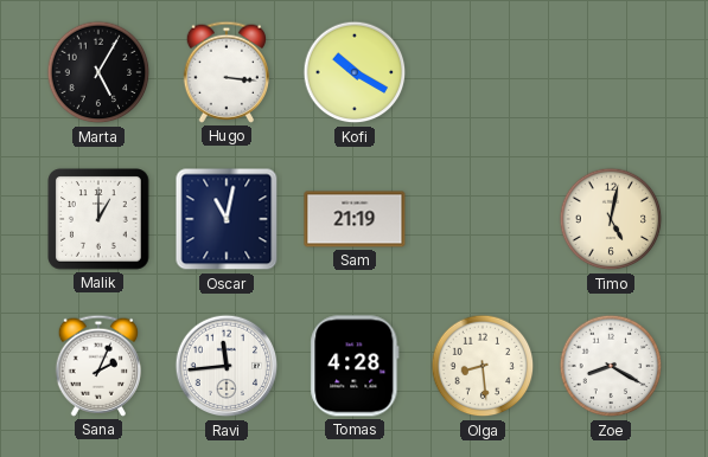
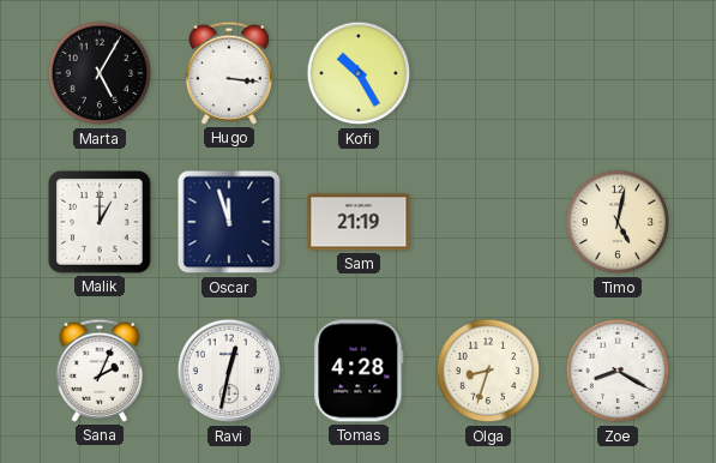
Kofi: 10:20 -> 10:25 (359, 73)
Oscar: 11:02 -> 11:57 (229, 222)
Ravi: 11:44 -> 12:32 (229, 371)
Olga: 8:29 -> 8:33 (488, 371)
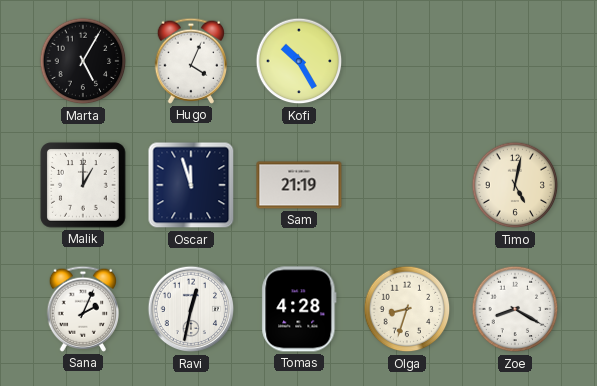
Hugo: 3:16 -> 4:04 (190, 61)
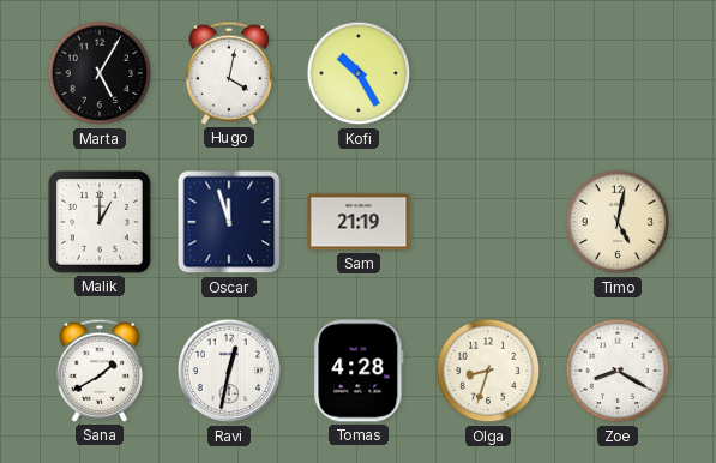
Hugo: 4:04 -> 4:02 (228, 73)
Sana: 2:04 -> 1:40 (98, 371)
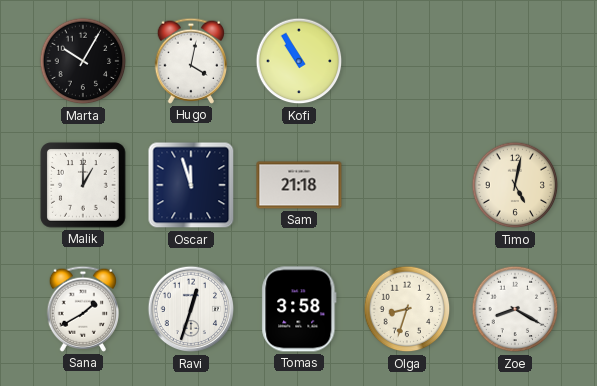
Marta: 5:05 -> 10:05 (83, 61)
Kofi: 10:25 -> 10:55 (299, 61)
Sam: 21:19 -> 21:18 (299, 185)
Ravi: 12:32 -> 12:33 (191, 309)
Tomas: 4:28 -> 3:58 (299, 309)
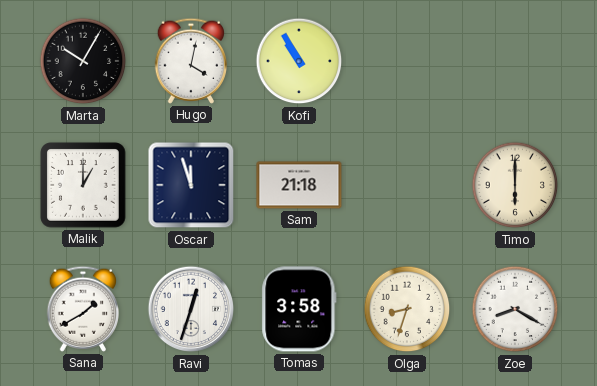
Timo: 5:02 -> 6:00 (515, 185)
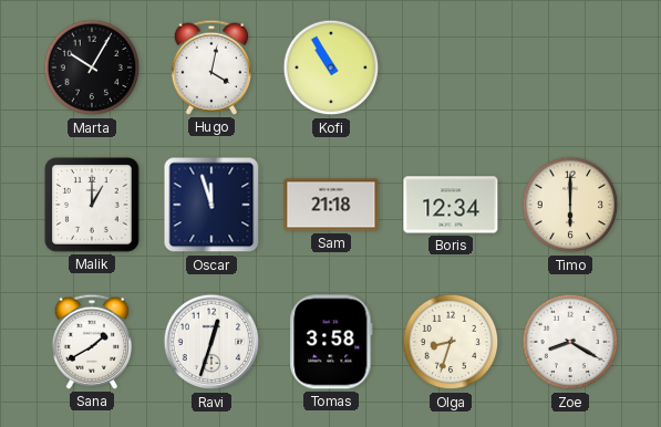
Boris: none -> 12:34 (451, 205)
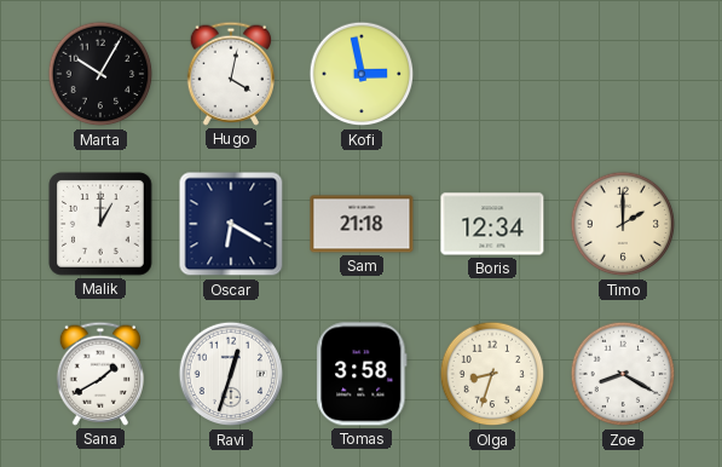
Kofi: 10:55 -> 2:58 (362, 74)
Oscar: 11:57 -> 6:20 (231, 224)
Timo: 6:00 -> 2:00 (623, 224)
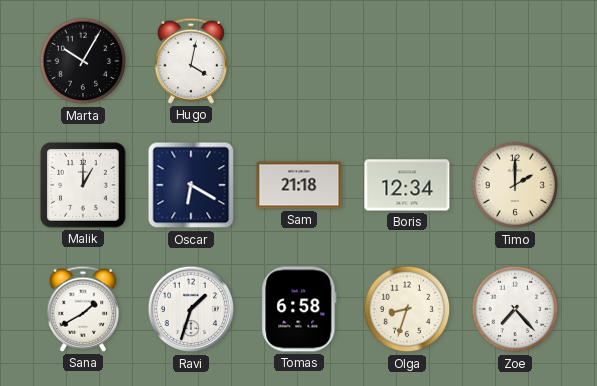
Kofi: 2:58 -> none (362, 74)
Ravi: 12:33 -> 1:33 (191, 309)
Tomas: 3:58 -> 6:58 (299, 309)
Zoe: 8:20 -> 7:23 (515, 309)
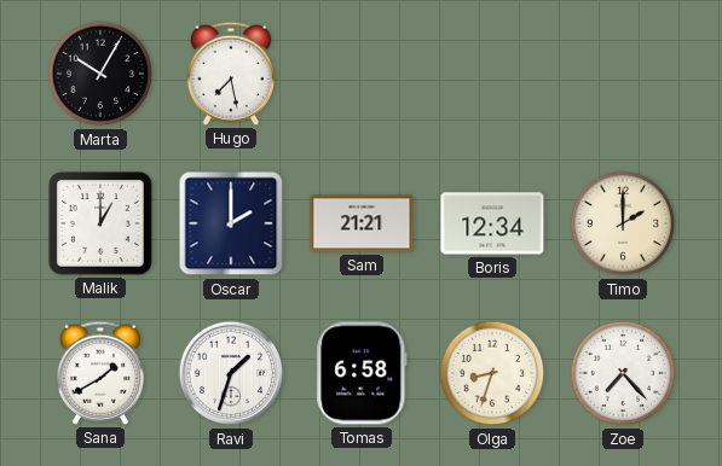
Hugo: 4:02 -> 7:28 (230, 74)
Oscar: 6:20 -> 2:00 (231, 223)
Sam: 21:18 -> 21:21 (362, 223)
